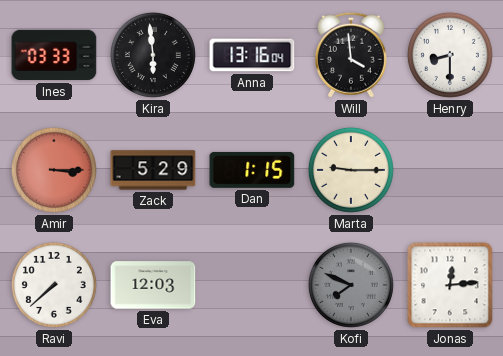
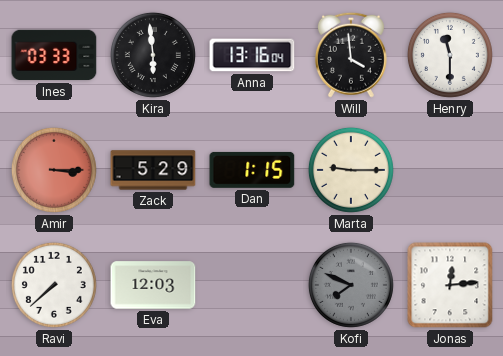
Henry: 8:30 -> 11:30 (450, 55)
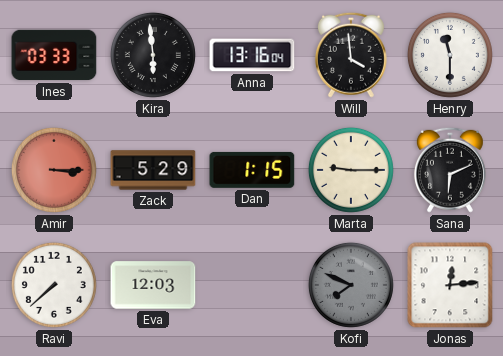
Sana: none -> 6:11 (450, 170)
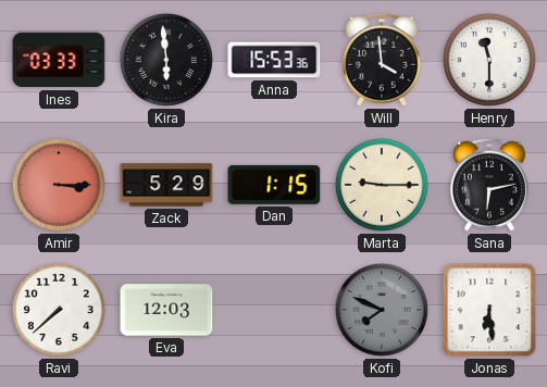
Anna: 13:16 -> 15:53 (274, 60)
Sana: 6:11 -> 6:13 (489, 185)
Jonas: 12:14 -> 6:29 (489, 310)
